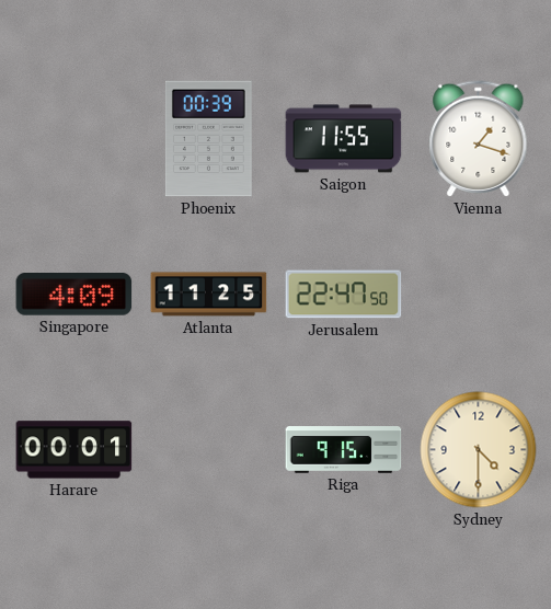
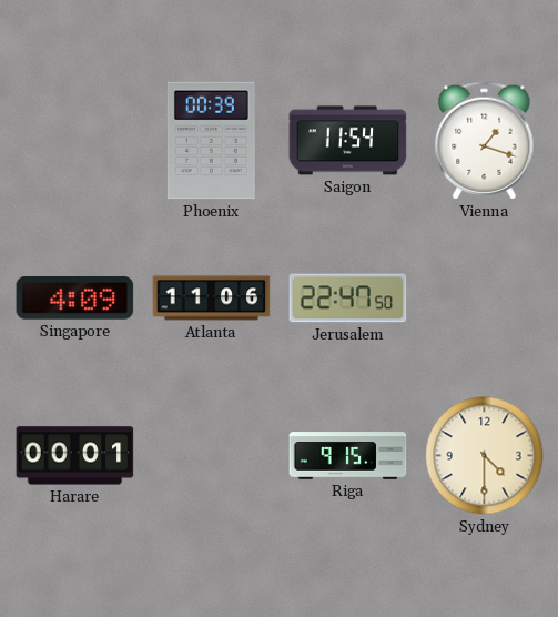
Saigon: 11:55 -> 11:54 (348, 141)
Atlanta: 11:25 -> 11:06 (212, 299)
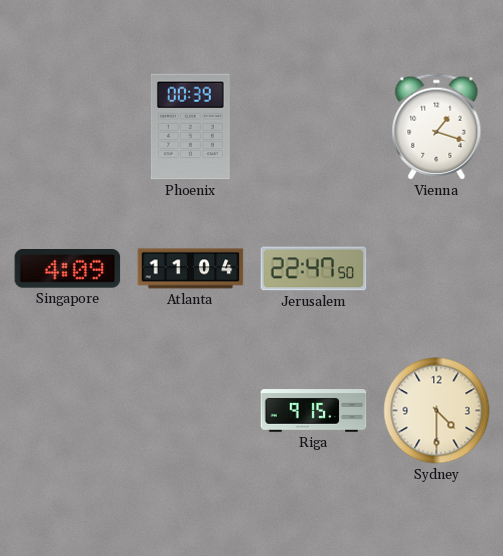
Saigon: 11:54 -> none (348, 141)
Atlanta: 11:06 -> 11:04 (191, 269)
Harare: 00:01 -> none (75, 456)
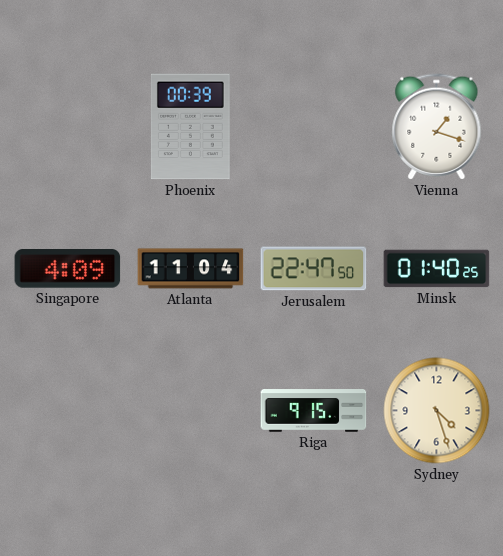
Minsk: none -> 01:40 (437, 269)
Sydney: 4:30 -> 4:27 (437, 411)
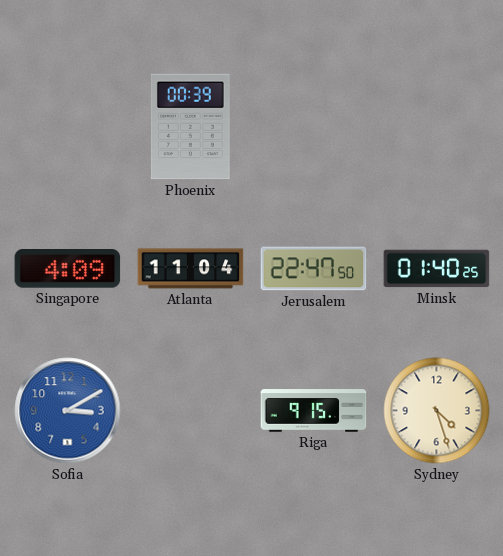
Vienna: 1:18 -> none (437, 127)
Sofia: none -> 3:10 (68, 411)
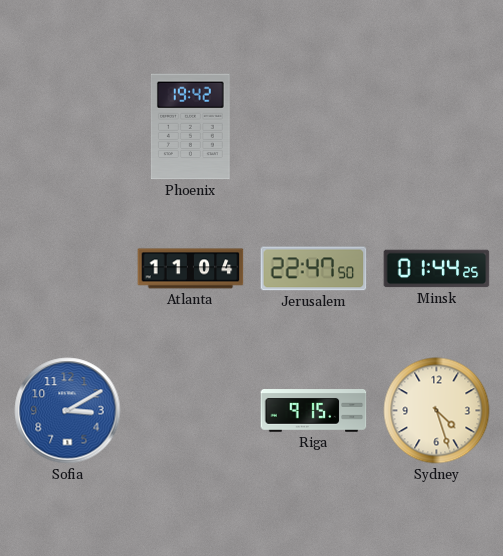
Phoenix: 00:39 -> 19:42 (190, 127)
Singapore: 4:09 -> none (68, 269)
Minsk: 01:40 -> 01:44 (437, 269)
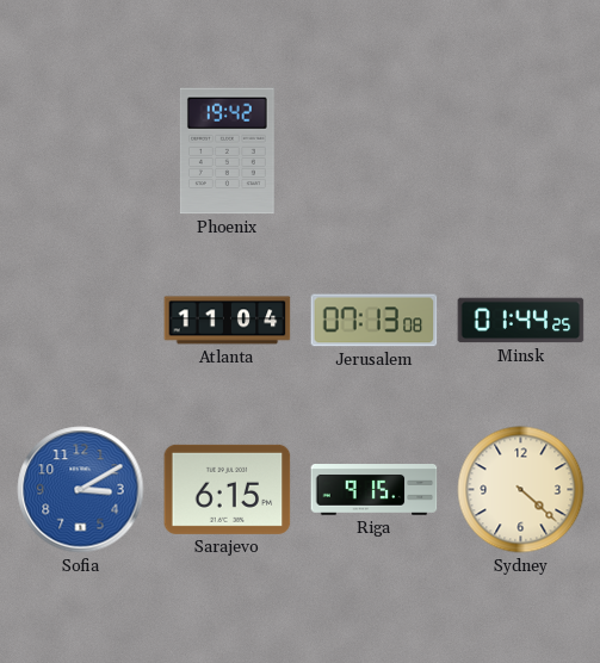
Jerusalem: 22:47 -> 07:13 (375, 321)
Sarajevo: none -> 6:15 (228, 489)
Sydney: 4:27 -> 4:22 (521, 490)
